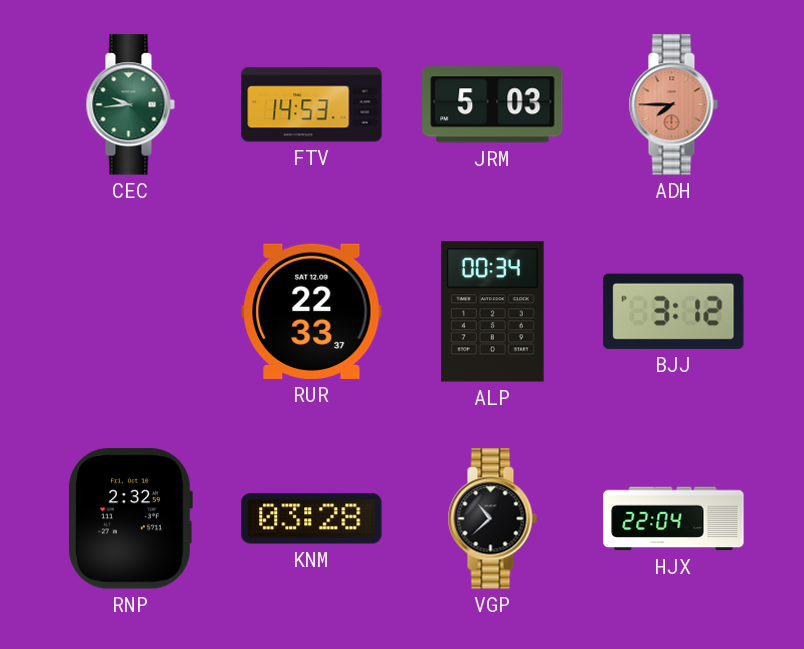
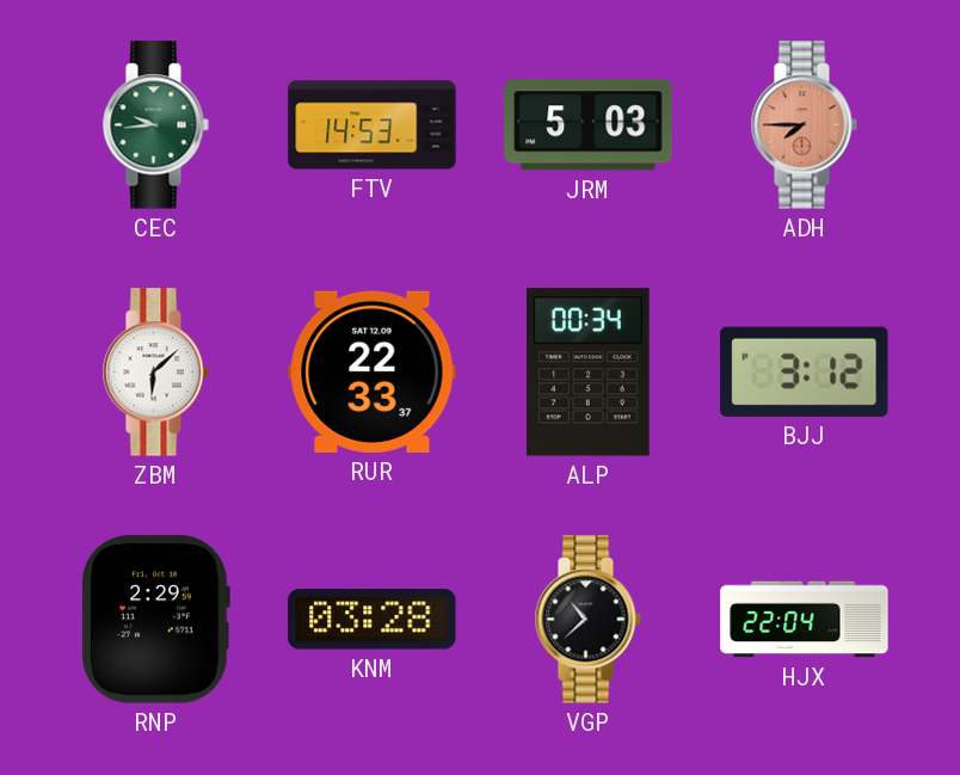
ZBM: none -> 6:08 (155, 373)
RNP: 2:32 -> 2:29 (155, 620)
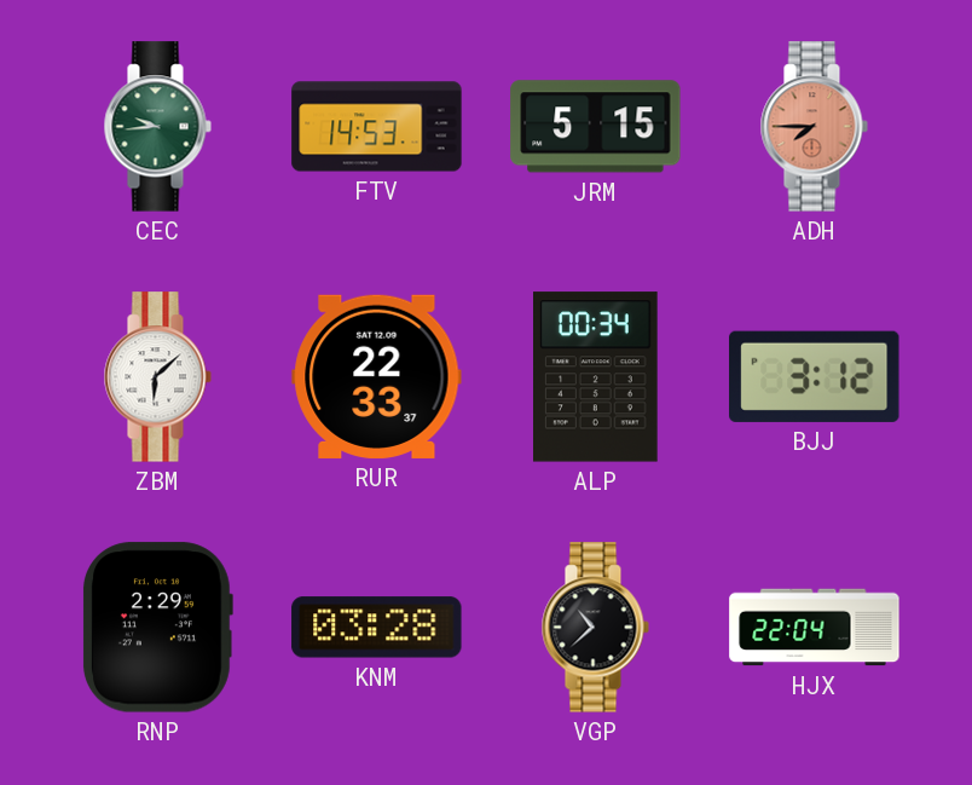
JRM: 5:03 -> 5:15 (596, 127)
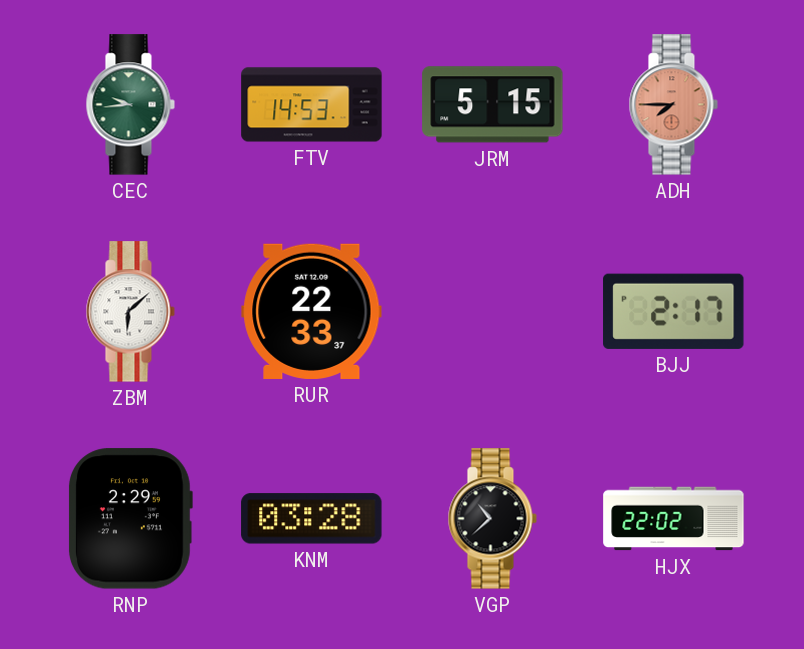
ALP: 00:34 -> none (596, 377)
BJJ: 3:12 -> 2:17 (674, 311)
HJX: 22:04 -> 22:02 (674, 519)
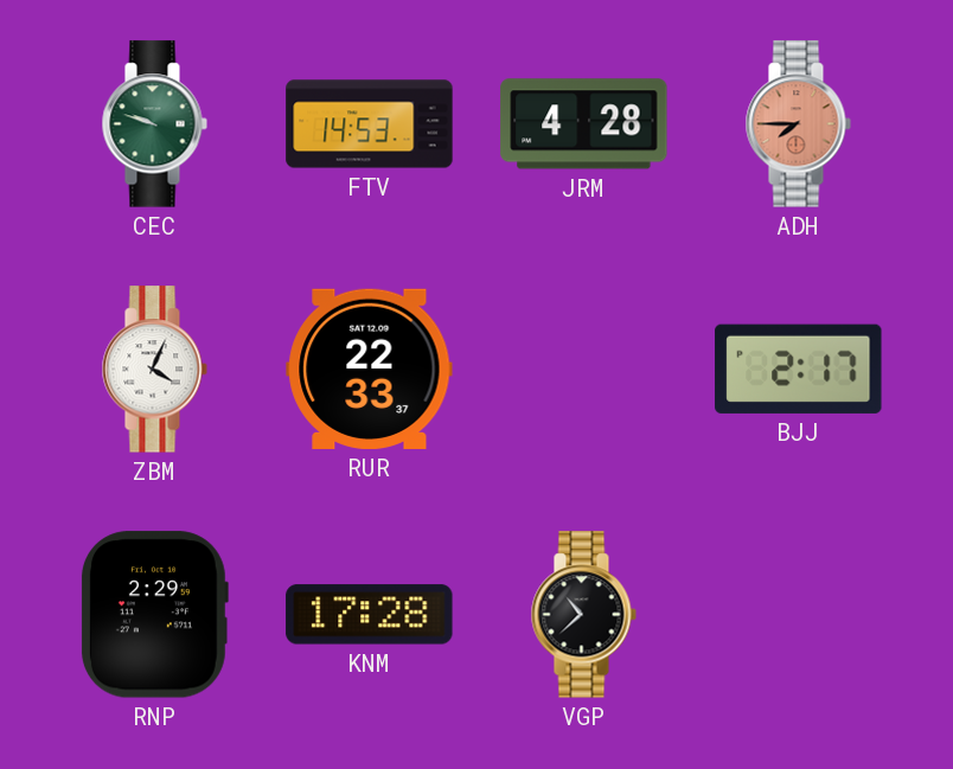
CEC: 9:44 -> 9:48 (154, 124)
JRM: 5:15 -> 4:28 (584, 124)
ZBM: 6:08 -> 4:04 (154, 370)
KNM: 03:28 -> 17:28 (370, 615)
HJX: 22:02 -> none (674, 519)
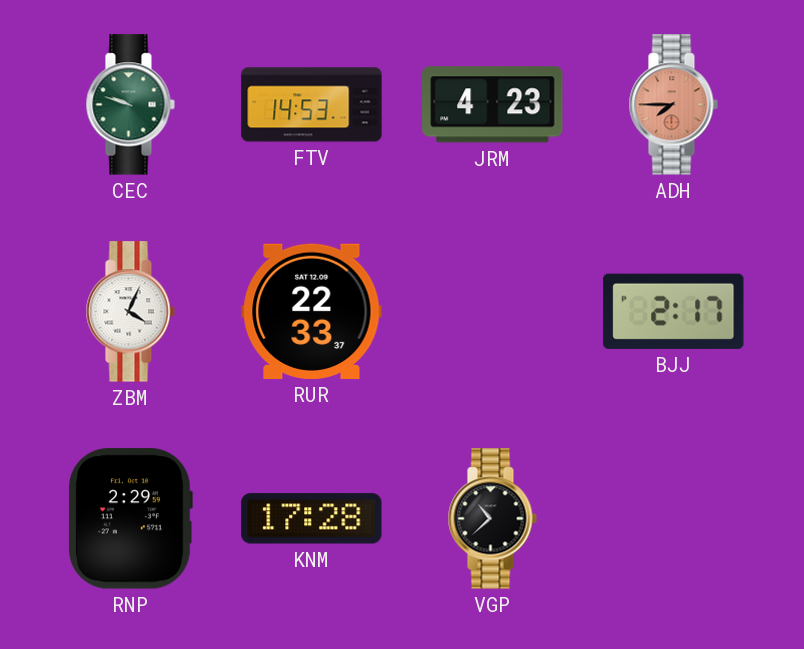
JRM: 4:28 -> 4:23 (493, 105)
